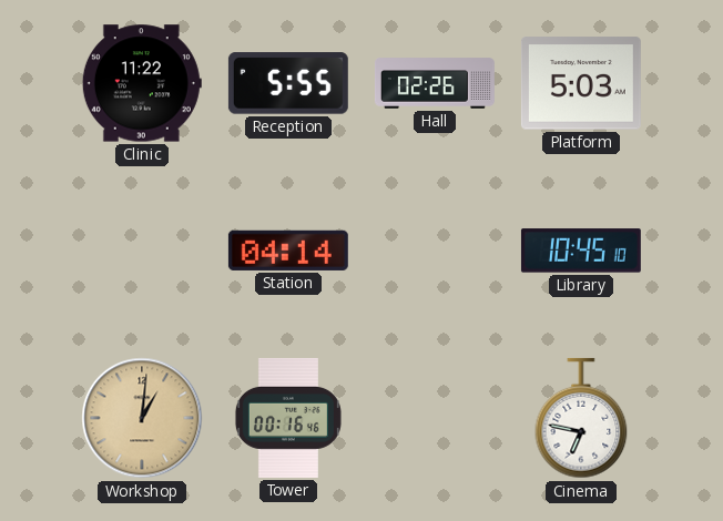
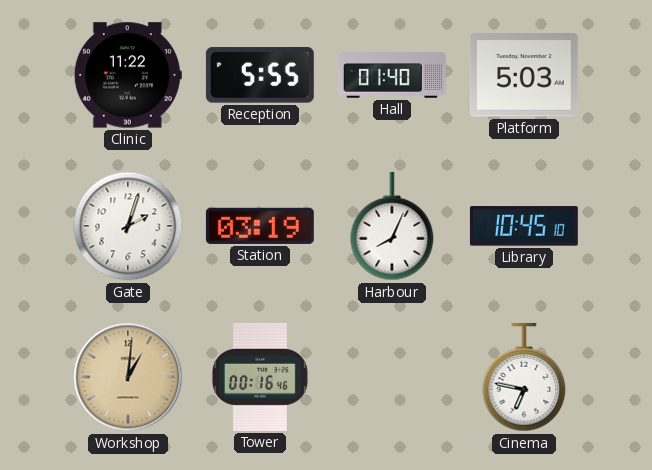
Hall: 02:26 -> 01:40 (392, 75)
Gate: none -> 2:03 (128, 226)
Station: 04:14 -> 03:19 (260, 226)
Harbour: none -> 8:04 (392, 226)
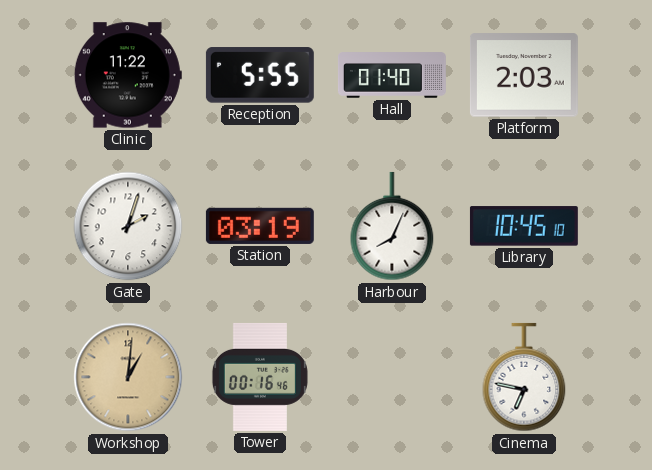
Platform: 5:03 -> 2:03 (524, 75)
